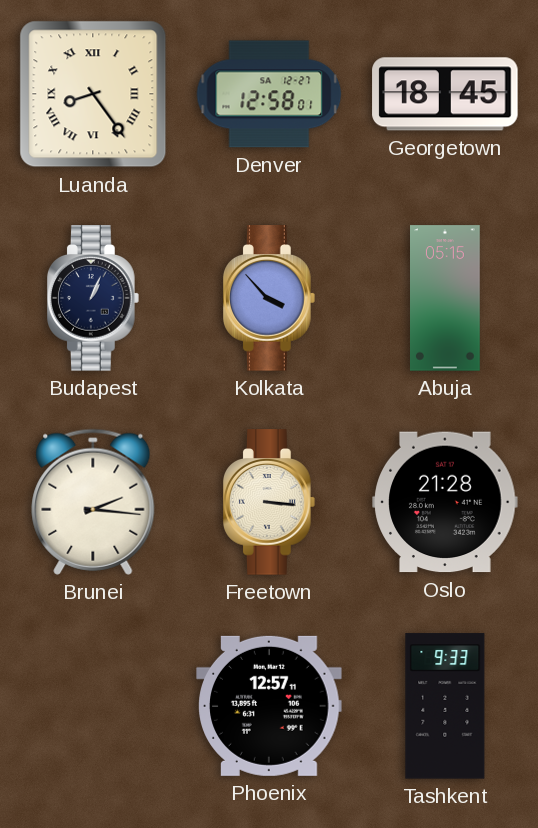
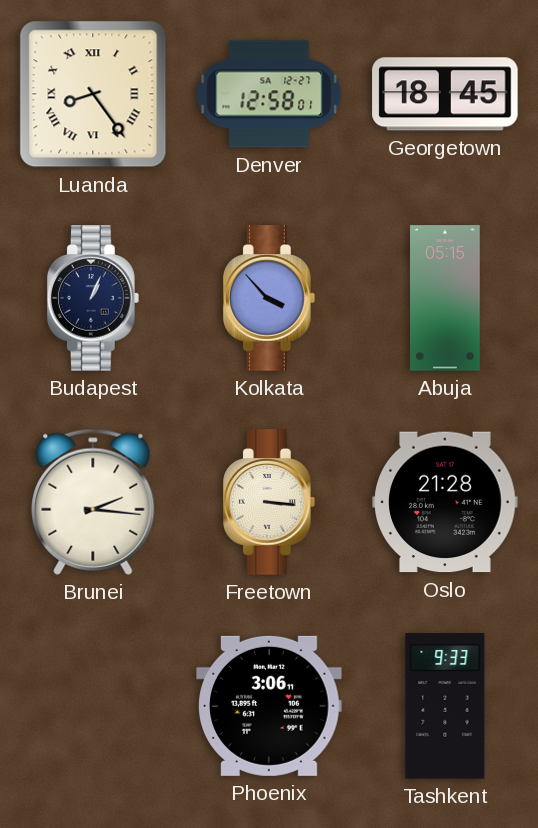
Phoenix: 12:57 -> 3:06 (269, 706)
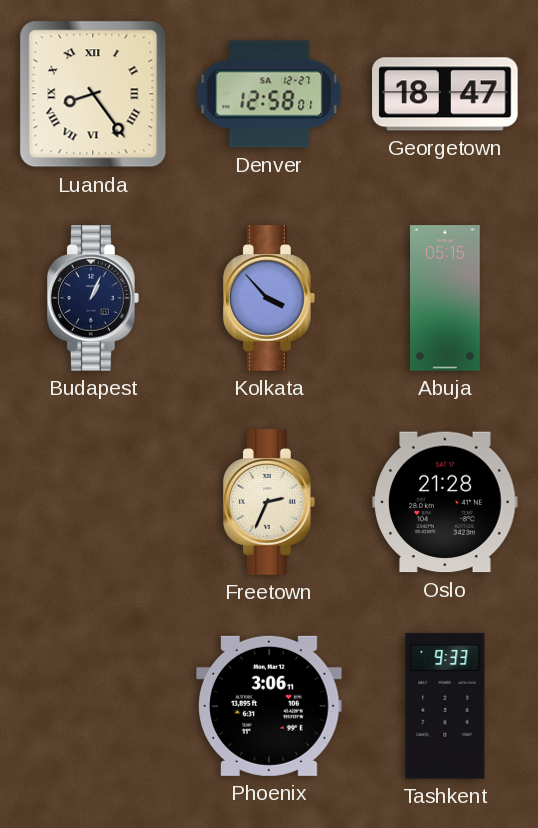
Georgetown: 18:45 -> 18:47 (445, 94)
Brunei: 2:16 -> none (93, 502)
Freetown: 3:16 -> 2:34 (270, 502)
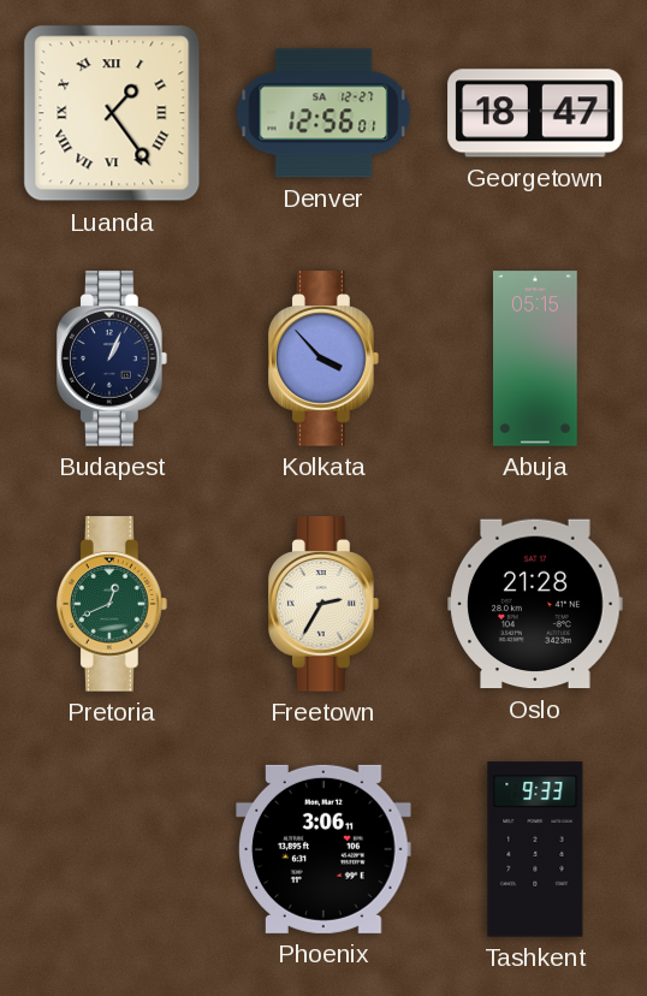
Luanda: 8:24 -> 1:24 (112, 113)
Denver: 12:58 -> 12:56 (323, 113)
Pretoria: none -> 12:41 (113, 604)
Freetown: 2:34 -> 2:35 (325, 604)
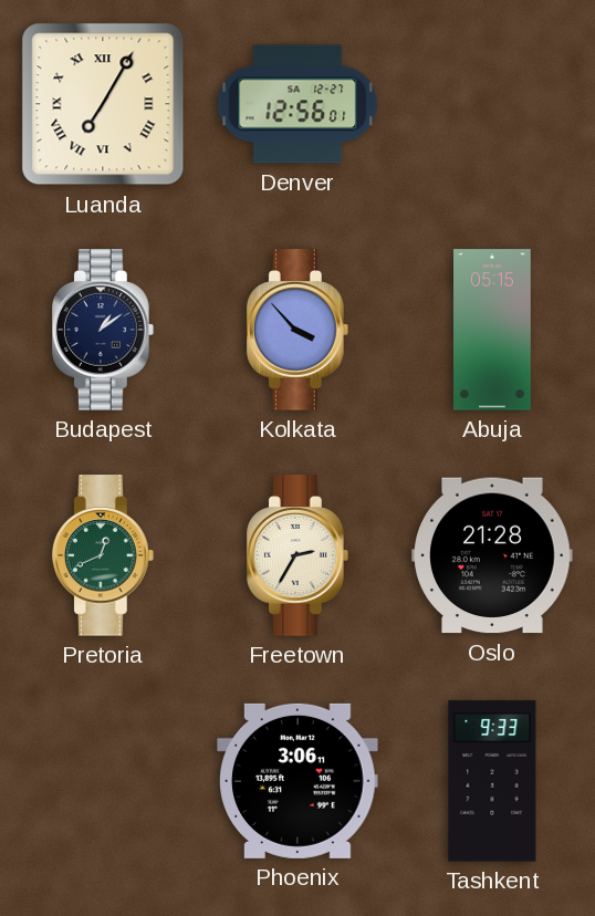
Luanda: 1:24 -> 7:05 (103, 104)
Georgetown: 18:47 -> none (535, 113)
Budapest: 1:04 -> 1:09 (104, 330)
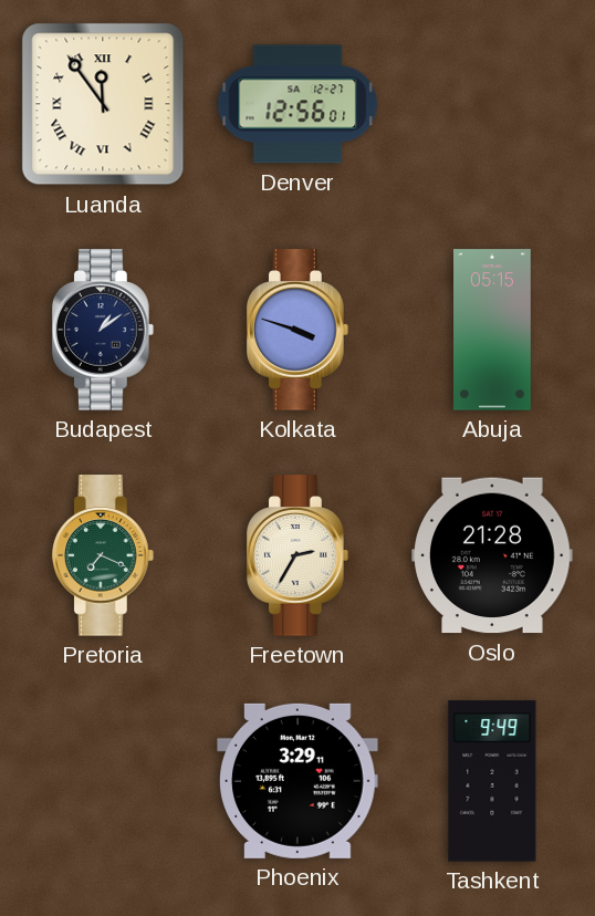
Luanda: 7:05 -> 11:54 (103, 104)
Kolkata: 3:53 -> 3:48 (299, 330)
Pretoria: 12:41 -> 7:19 (104, 555)
Phoenix: 3:06 -> 3:29 (297, 781)
Tashkent: 9:33 -> 9:49 (492, 781)
